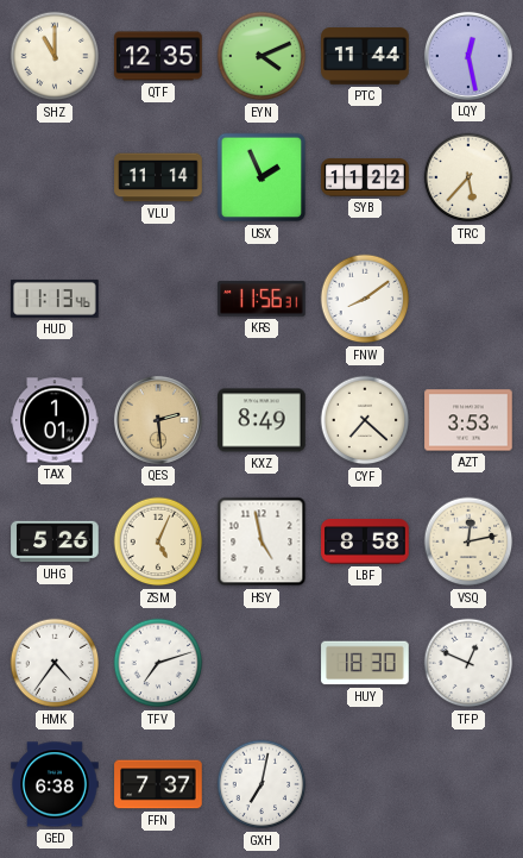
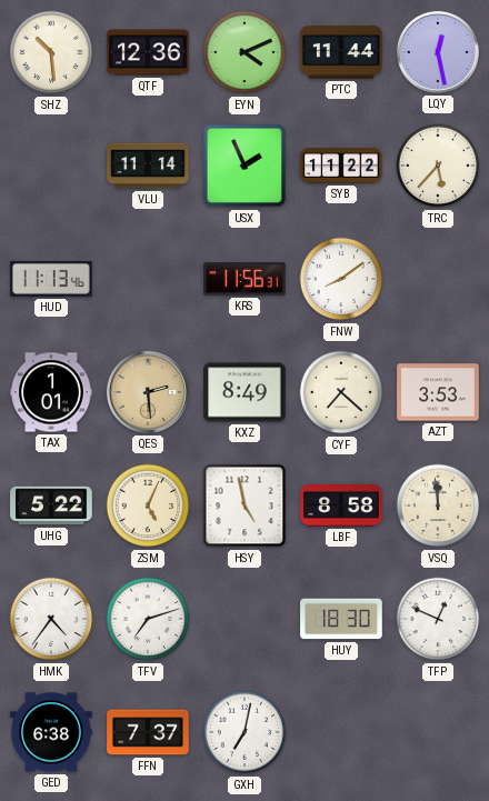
SHZ: 11:00 -> 10:29 (51, 52)
QTF: 12:35 -> 12:36 (148, 52)
UHG: 5:26 -> 5:22 (51, 505)
VSQ: 12:13 -> 11:59 (438, 505)
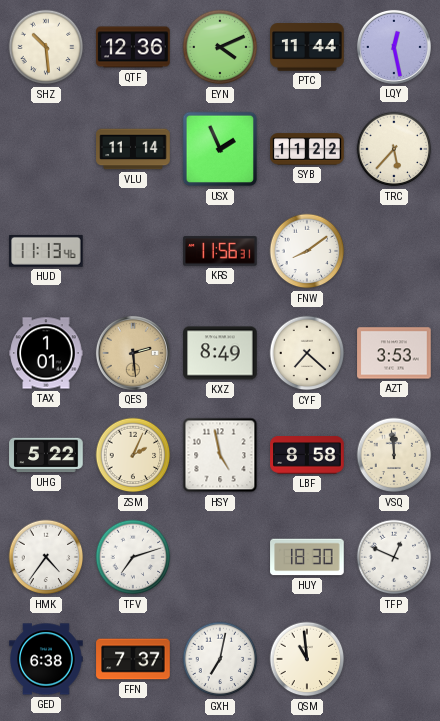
ZSM: 5:04 -> 2:04 (133, 455)
QSM: none -> 10:59 (307, 659)
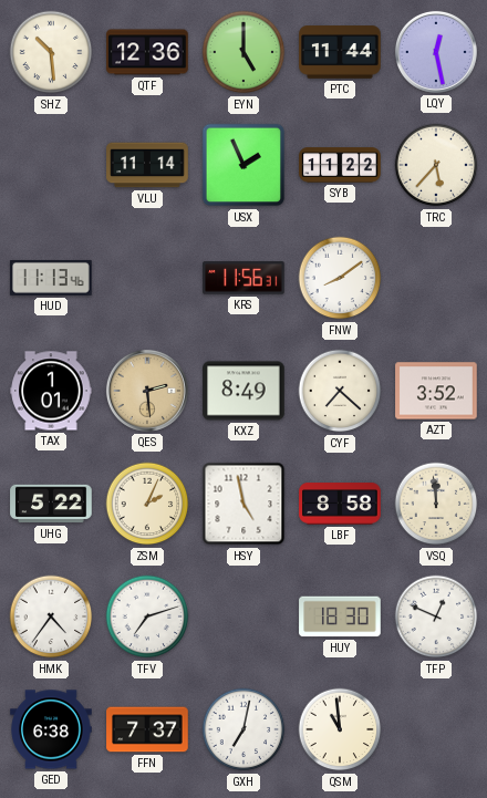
EYN: 4:11 -> 5:00 (244, 52)
AZT: 3:53 -> 3:52 (436, 391)
